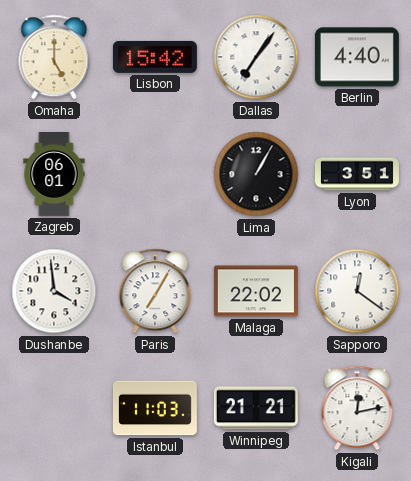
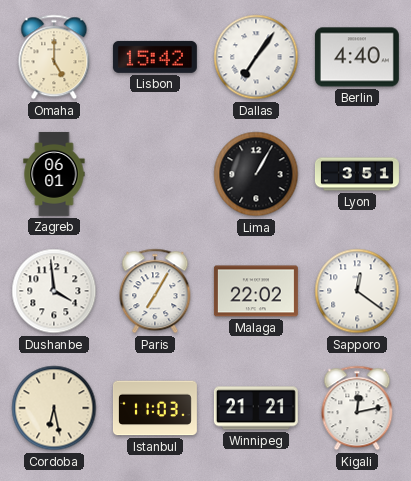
Cordoba: none -> 6:28 (54, 408)
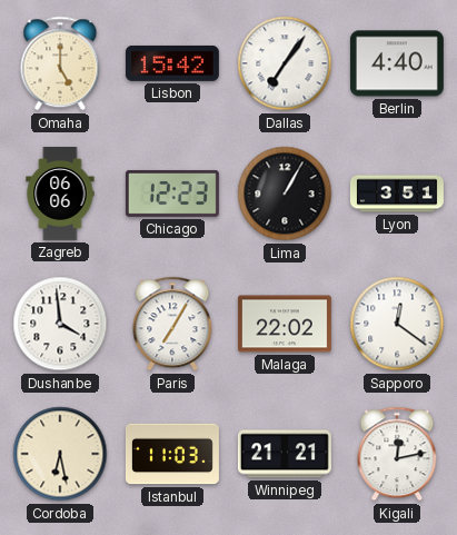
Zagreb: 06:01 -> 06:06 (60, 194)
Chicago: none -> 12:23 (172, 194)
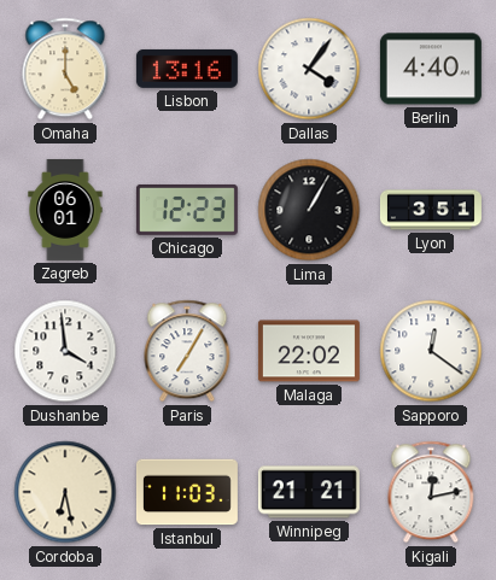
Lisbon: 15:42 -> 13:16 (187, 69)
Dallas: 7:06 -> 4:06 (309, 69)
Zagreb: 06:06 -> 06:01 (65, 210)
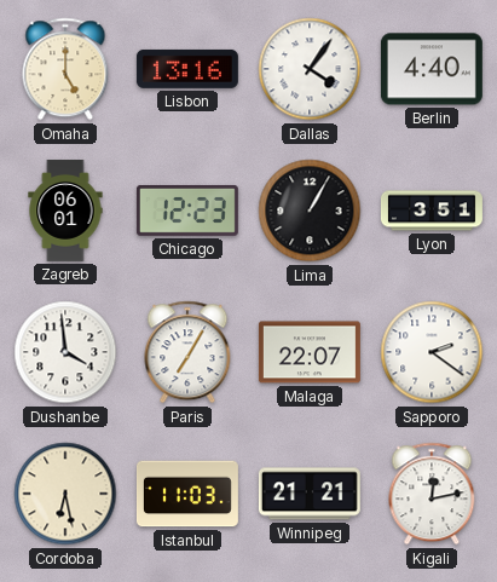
Malaga: 22:02 -> 22:07 (310, 352)
Sapporo: 12:21 -> 2:21 (432, 352)
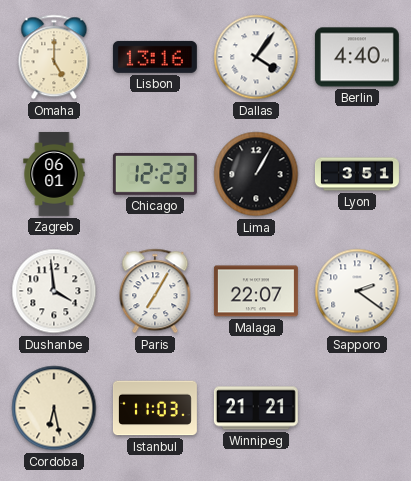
Kigali: 12:13 -> none (432, 494)
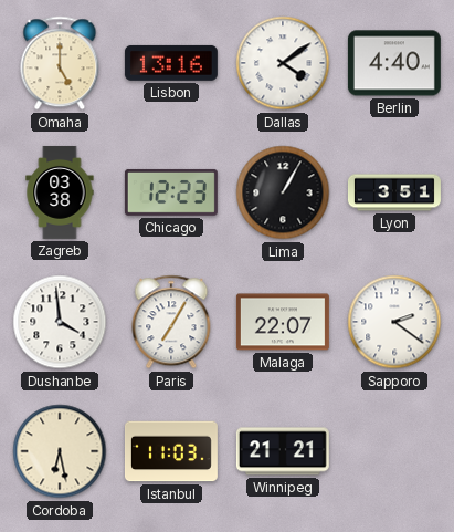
Dallas: 4:06 -> 4:09 (283, 63)
Zagreb: 06:01 -> 03:38 (60, 192)
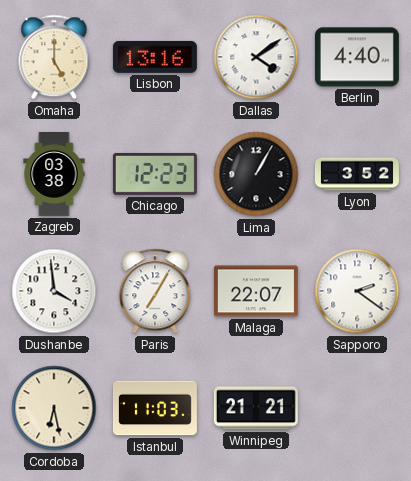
Lyon: 3:51 -> 3:52 (357, 174)
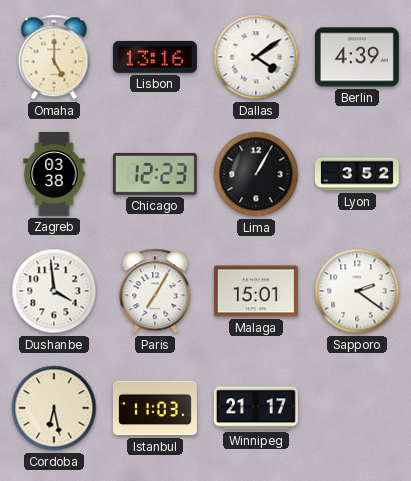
Berlin: 4:40 -> 4:39 (357, 57)
Malaga: 22:07 -> 15:01 (256, 291)
Winnipeg: 21:21 -> 21:17 (256, 408)
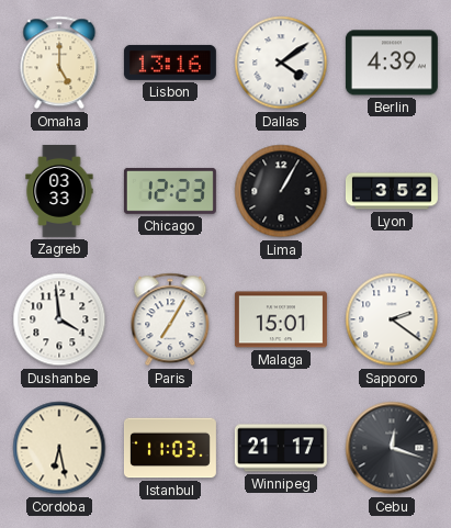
Zagreb: 03:38 -> 03:33 (59, 191)
Cebu: none -> 12:18 (392, 448)
